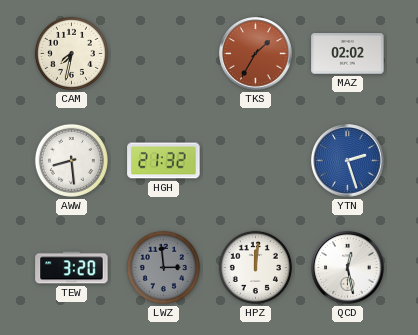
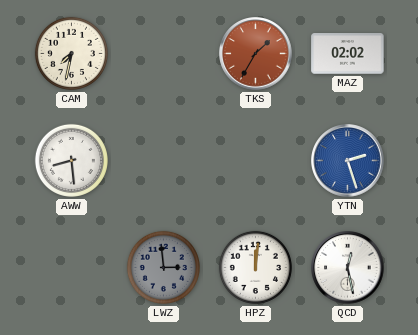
HGH: 21:32 -> none (164, 161)
TEW: 3:20 -> none (72, 268)
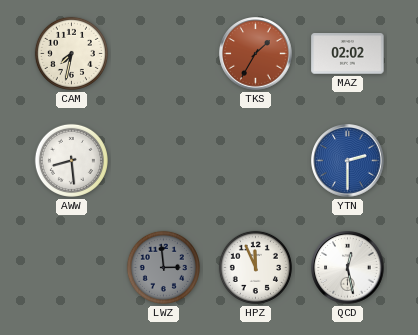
YTN: 2:27 -> 2:30 (348, 161)
HPZ: 12:01 -> 11:56 (255, 267)
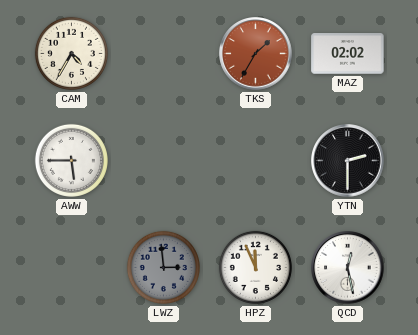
CAM: 7:32 -> 4:35 (71, 53)
AWW: 8:29 -> 5:45 (71, 160)
YTN dial: blue -> black (348, 161)
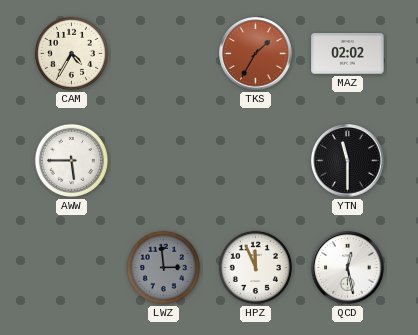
YTN: 2:30 -> 11:30 (348, 161)
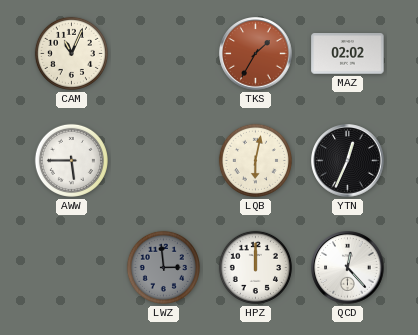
CAM: 4:35 -> 11:04 (71, 53)
LQB: none -> 6:02 (255, 160)
YTN: 11:30 -> 12:34 (348, 161)
HPZ: 11:56 -> 12:00 (255, 267)
QCD: 12:28 -> 12:23 (348, 268)
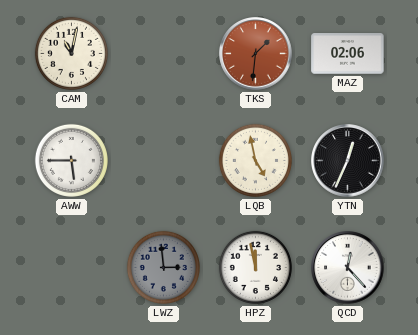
CAM: 11:04 -> 11:02 (71, 53)
TKS: 1:35 -> 1:31 (256, 54)
MAZ: 02:02 -> 02:06 (348, 54)
LQB: 6:02 -> 4:58 (255, 160)
HPZ: 12:00 -> 11:58 (255, 267)
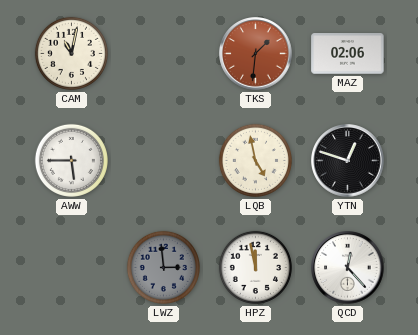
YTN: 12:34 -> 12:48 (348, 161)
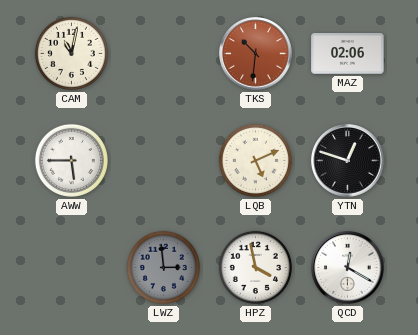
TKS: 1:31 -> 10:31 (256, 54)
LQB: 4:58 -> 5:11 (255, 160)
HPZ: 11:58 -> 3:58 (255, 267)
QCD: 12:23 -> 12:20 (348, 268)
